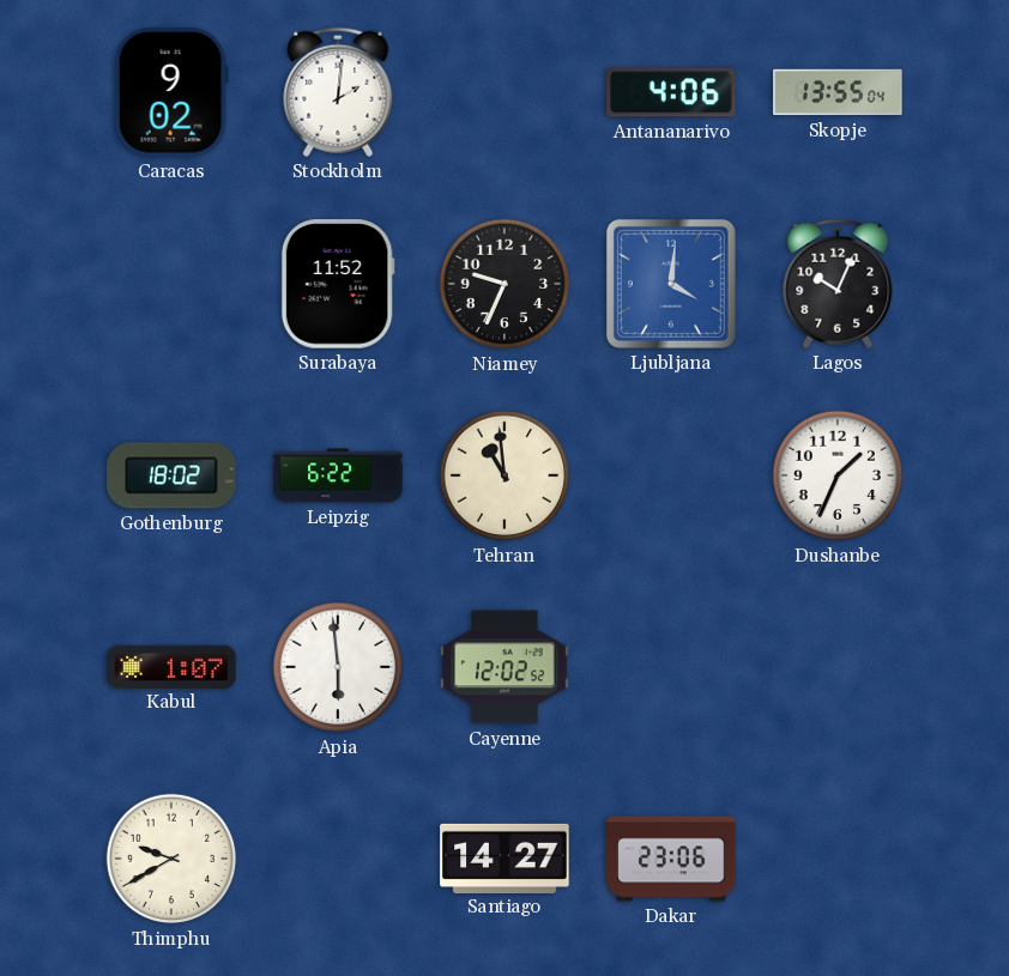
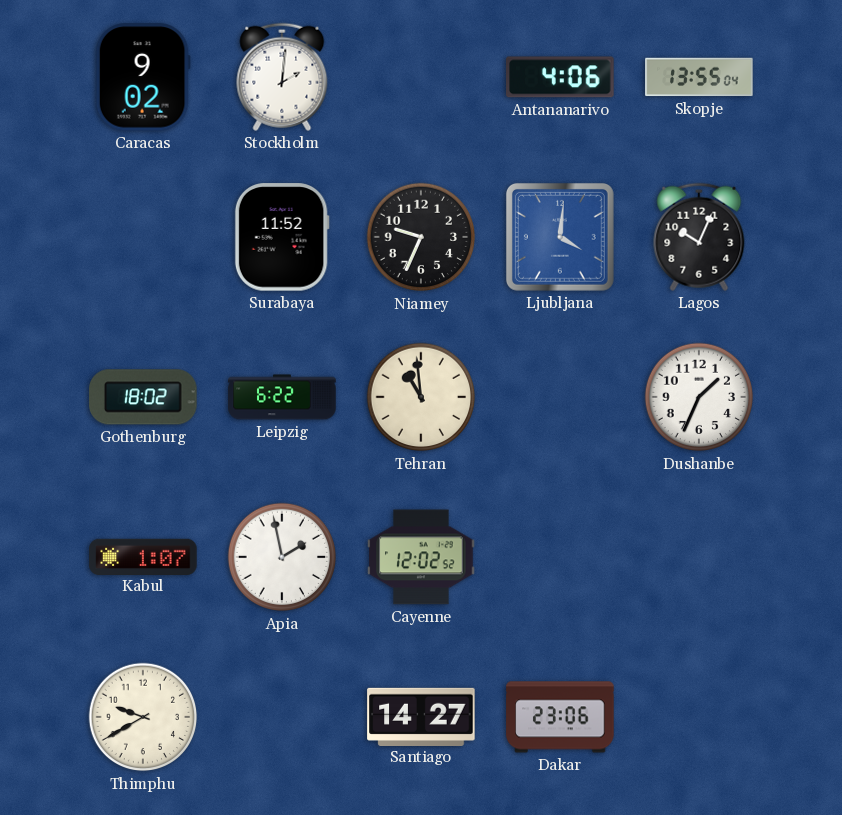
Apia: 5:59 -> 1:58 (282, 557)
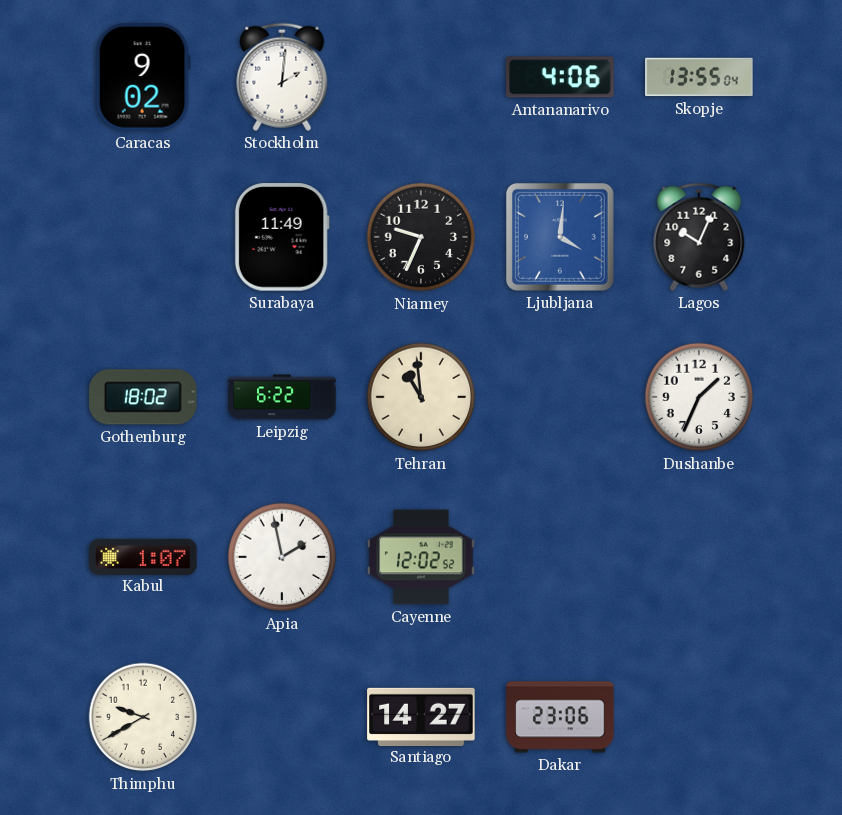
Surabaya: 11:52 -> 11:49 (282, 237)
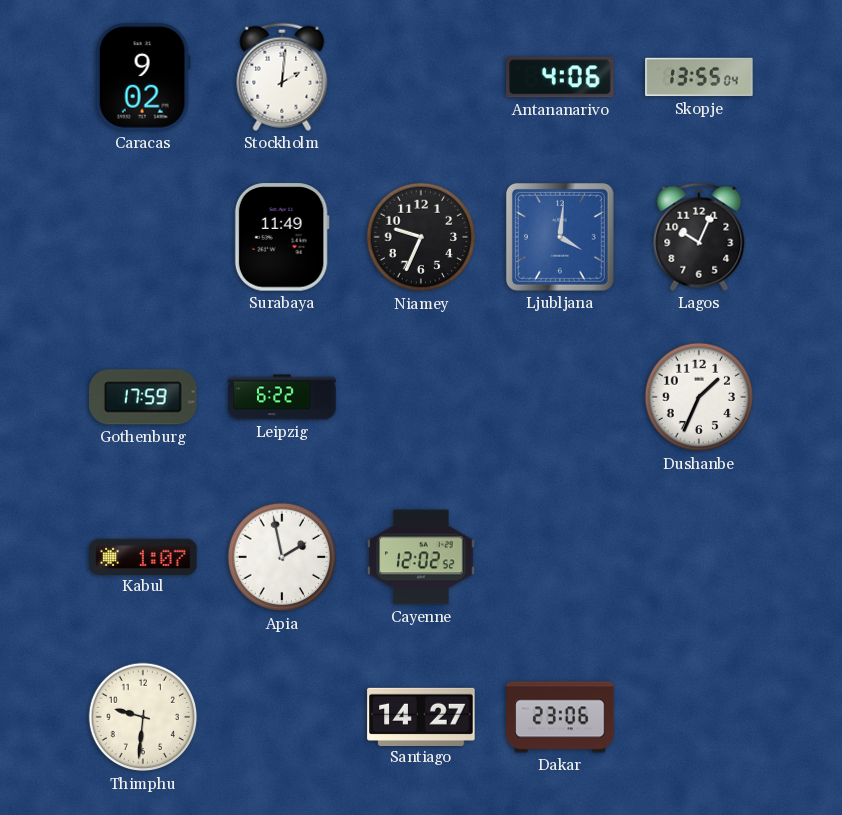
Gothenburg: 18:02 -> 17:59 (143, 397)
Tehran: 10:59 -> none (421, 397)
Thimphu: 9:40 -> 9:31 (143, 717)
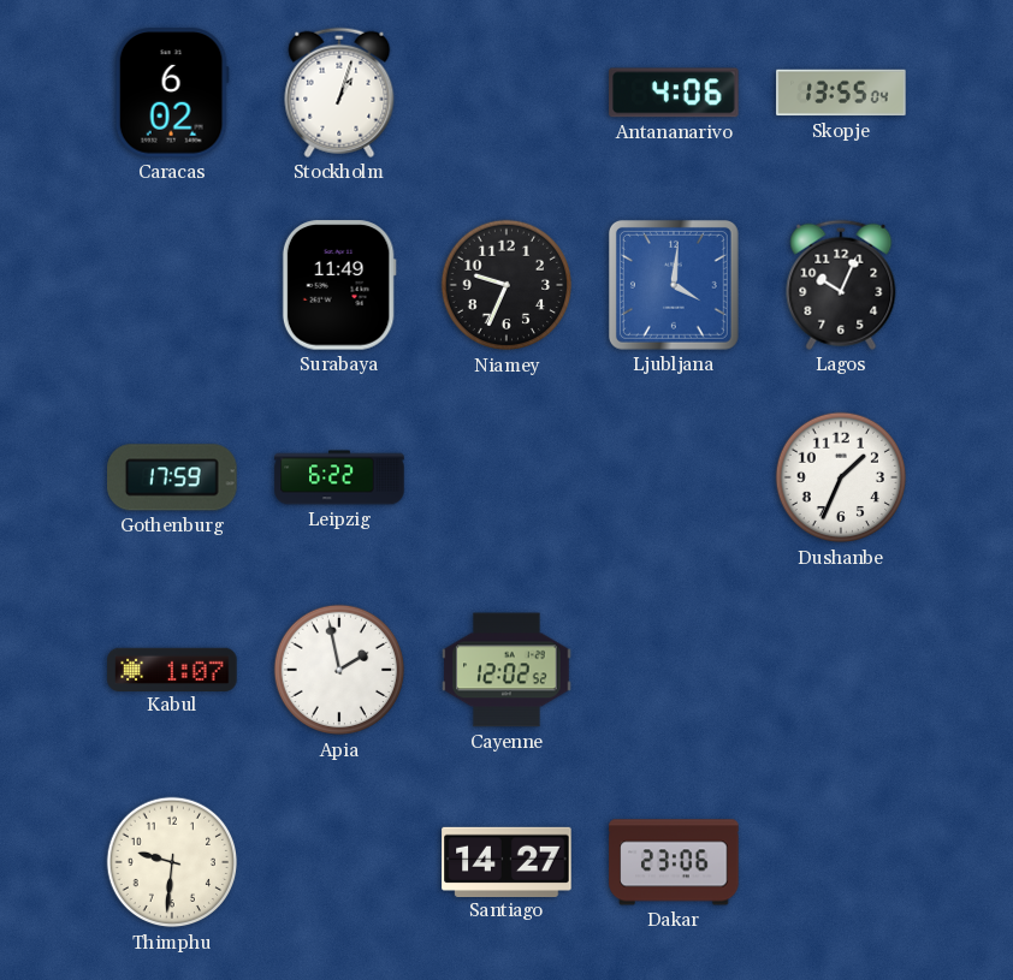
Caracas: 9:02 -> 6:02 (172, 93)
Stockholm: 2:01 -> 1:03 (339, 93)
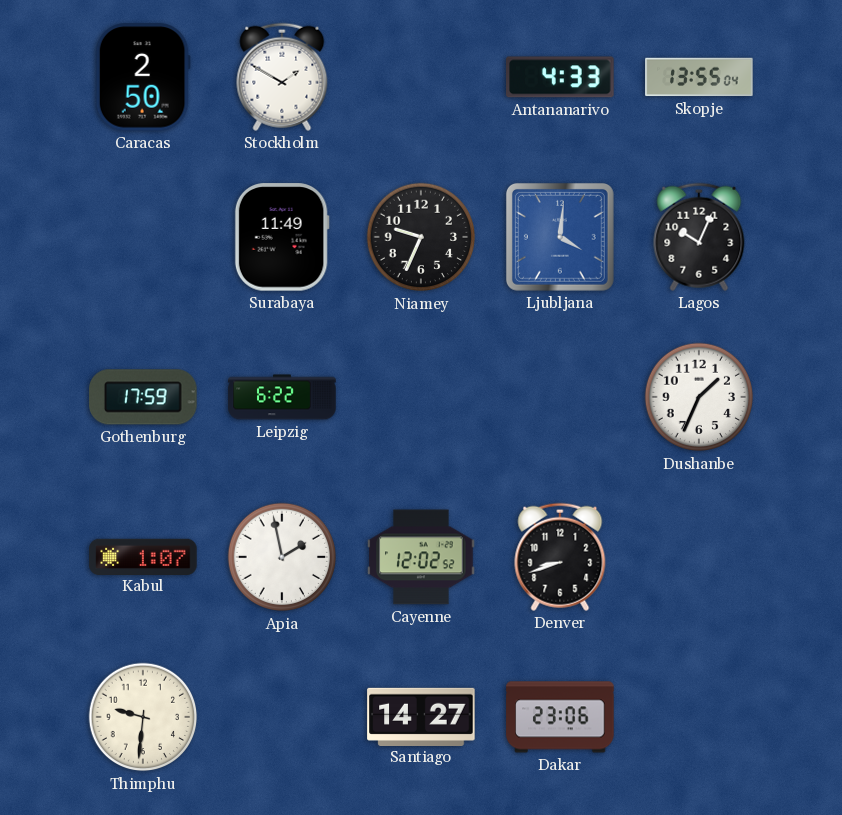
Caracas: 6:02 -> 2:50 (143, 77)
Stockholm: 1:03 -> 1:50 (282, 77)
Antananarivo: 4:06 -> 4:33 (560, 77)
Denver: none -> 8:42 (560, 557)
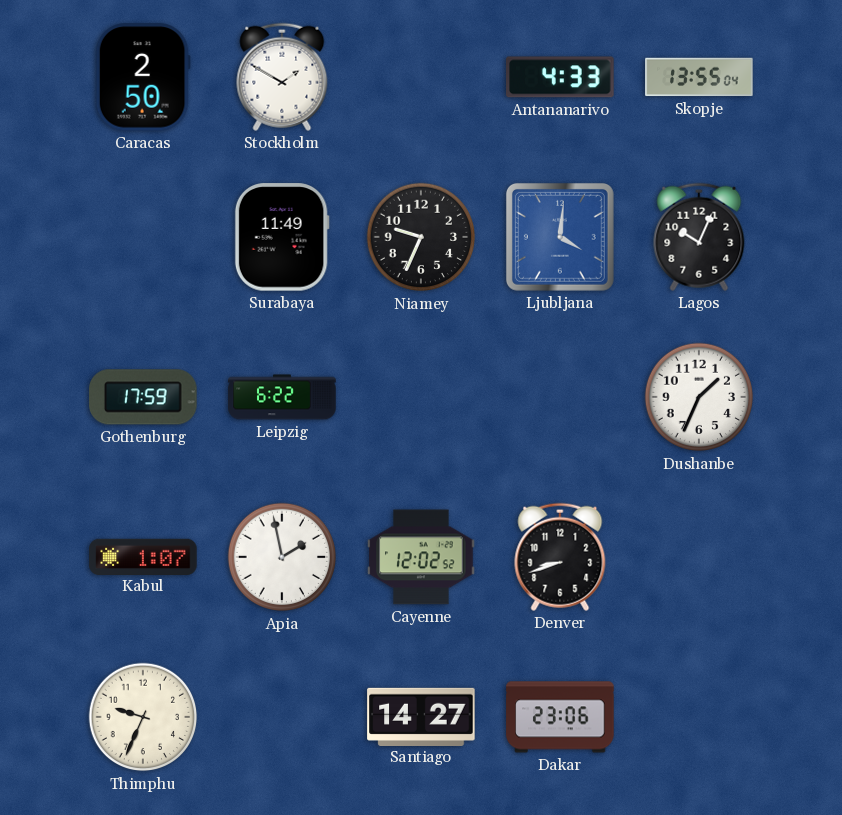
Thimphu: 9:31 -> 9:34 (143, 717)
